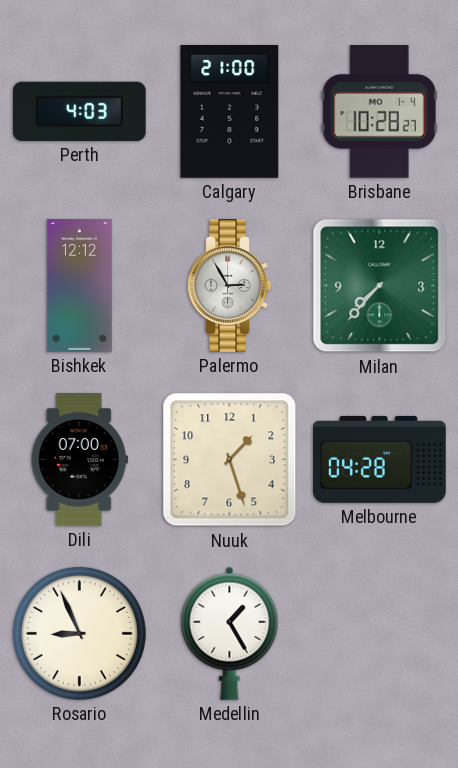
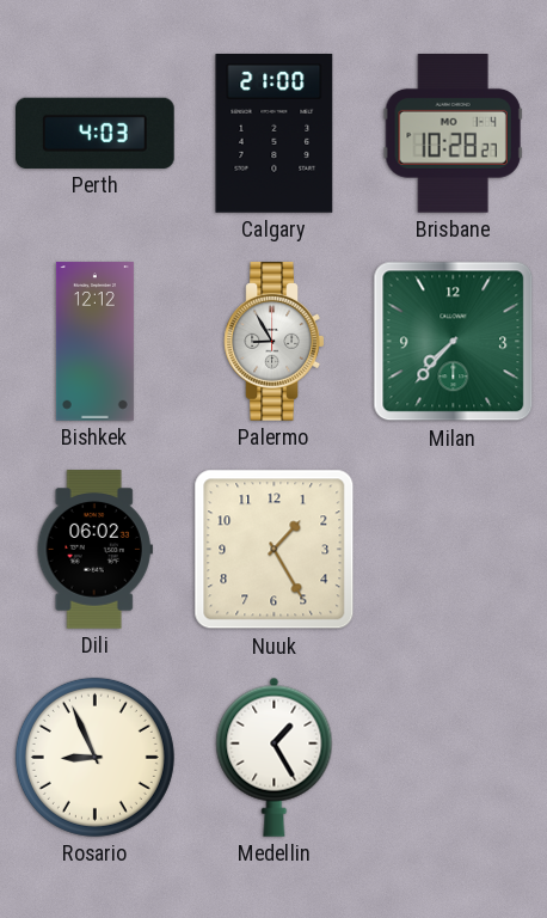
Palermo: 2:55 -> 8:55 (275, 342)
Dili: 07:00 -> 06:02 (94, 550)
Nuuk: 1:27 -> 1:25 (275, 550)
Melbourne: 04:28 -> none (380, 459)
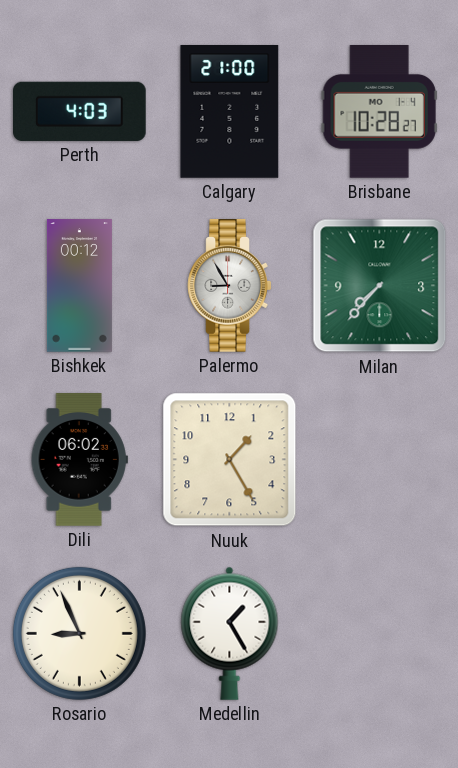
Bishkek: 12:12 -> 00:12 (79, 286)
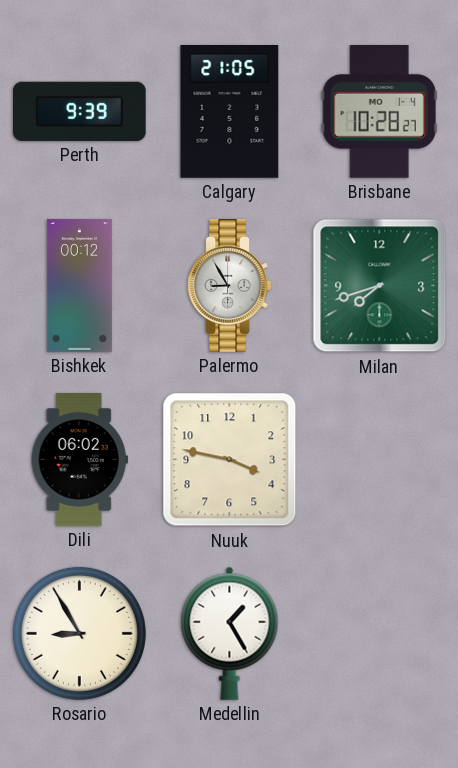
Perth: 4:03 -> 9:39 (80, 111)
Calgary: 21:00 -> 21:05 (230, 112)
Milan: 7:37 -> 7:42 (380, 286)
Nuuk: 1:25 -> 3:47 (230, 460)
Rosario: 8:56 -> 8:55 (79, 633)
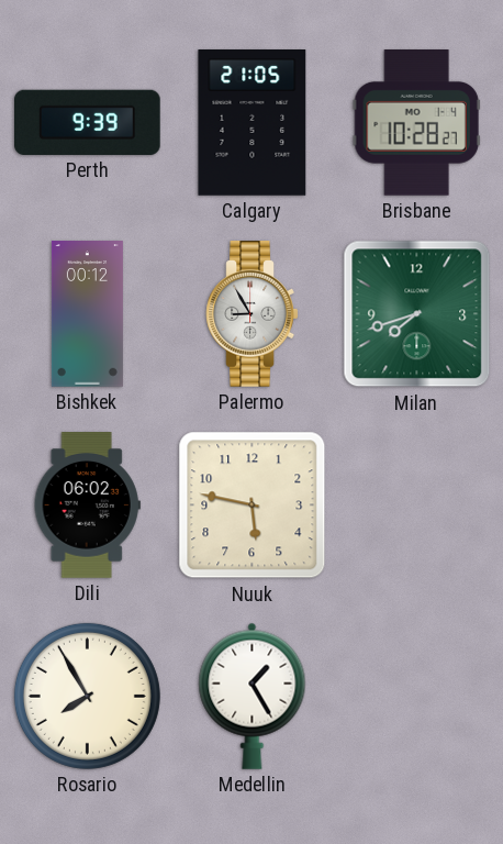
Nuuk: 3:47 -> 5:47 (253, 506)
Rosario: 8:55 -> 7:55 (87, 696)
